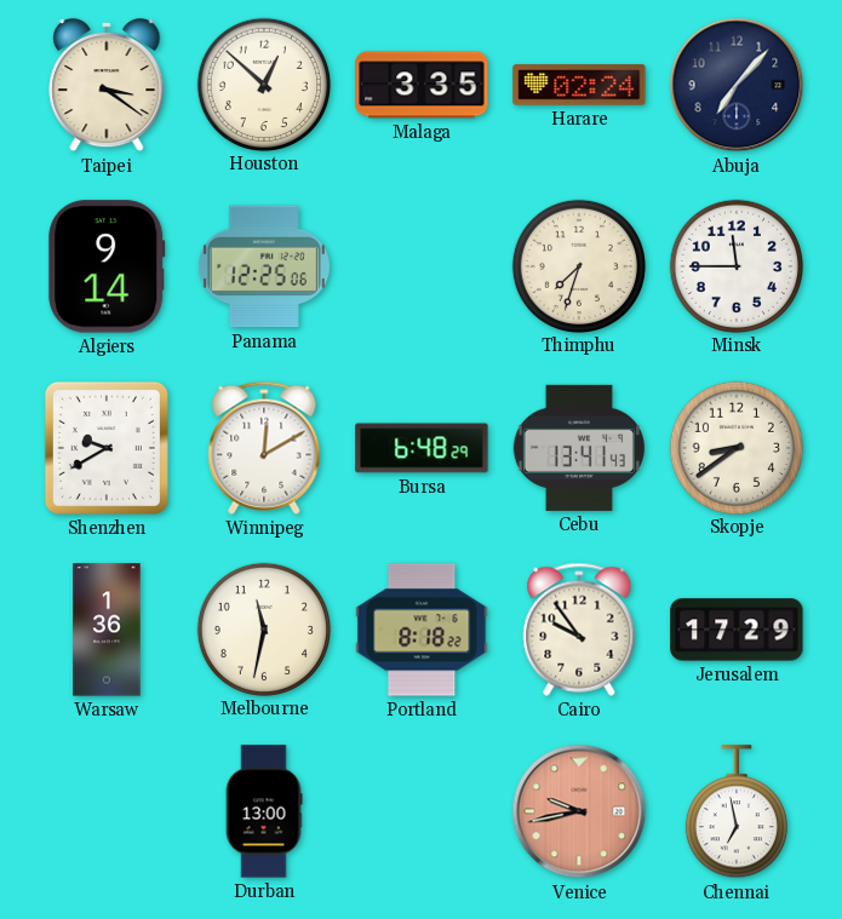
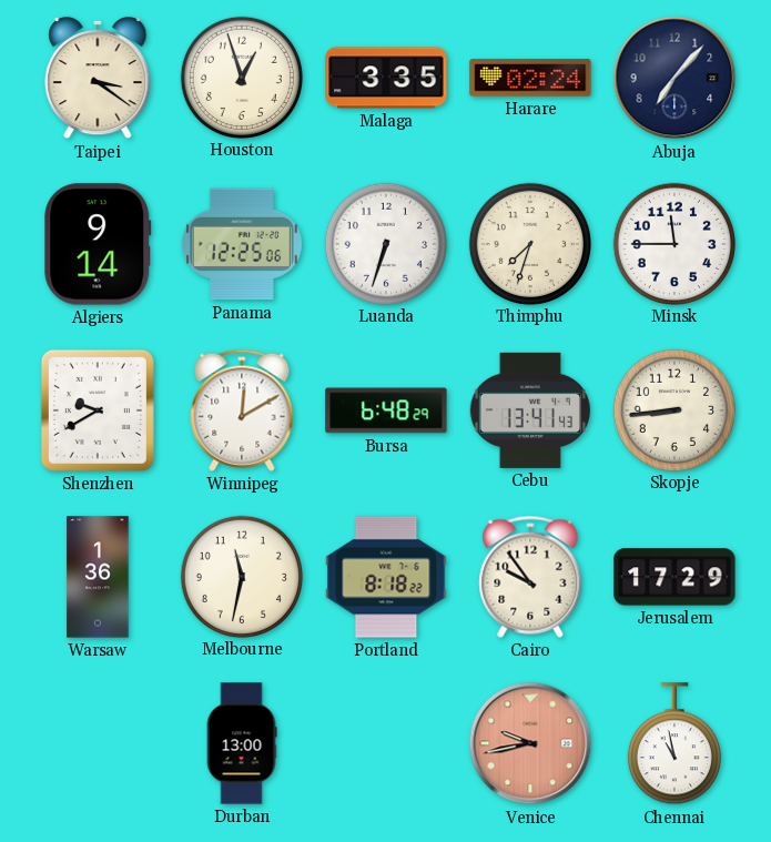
Houston: 12:52 -> 12:57 (241, 77)
Luanda: none -> 6:33 (385, 243)
Skopje: 8:39 -> 8:44 (673, 409)
Chennai: 6:58 -> 10:58 (674, 744)
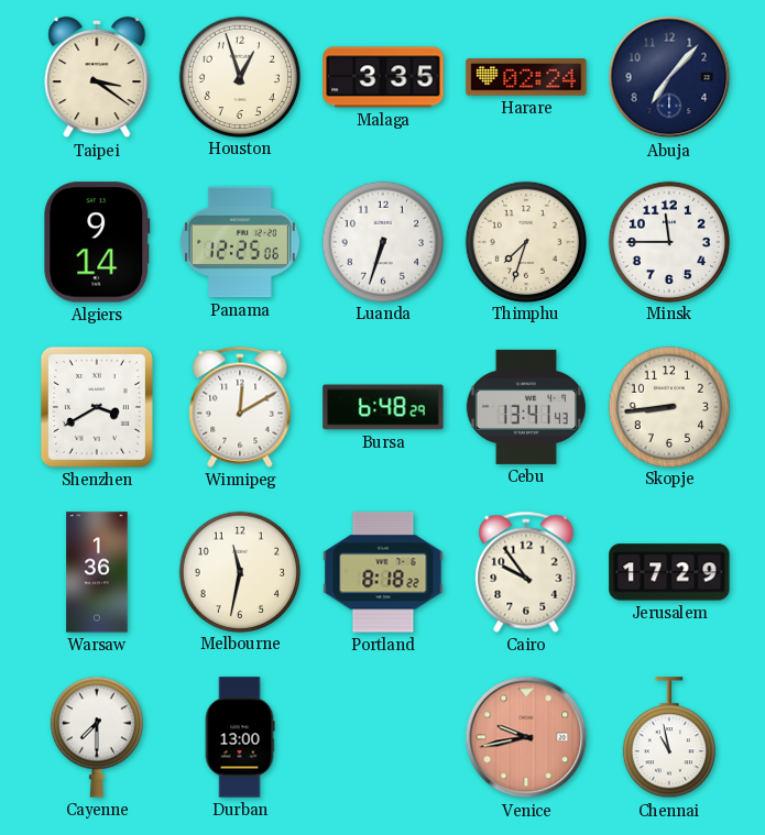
Shenzhen: 9:40 -> 3:40 (97, 407)
Cayenne: none -> 7:30 (97, 737)
